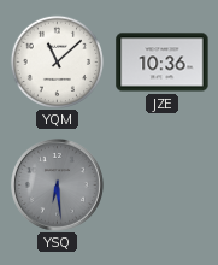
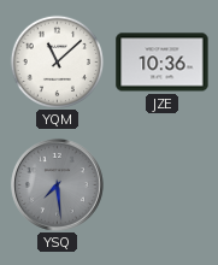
YSQ: 6:29 -> 7:29 (57, 184)
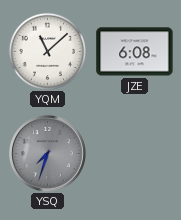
JZE: 10:36 -> 6:08 (135, 52)
YSQ: 7:29 -> 7:33 (47, 153)
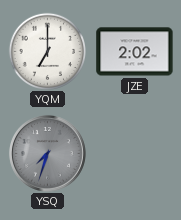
YQM: 11:08 -> 7:00 (47, 51)
JZE: 6:08 -> 2:02 (135, 52)
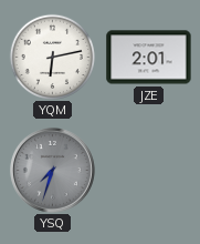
YQM: 7:00 -> 6:13 (52, 57)
JZE: 2:02 -> 2:01 (149, 58)
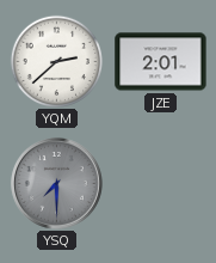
YQM: 6:13 -> 2:38 (56, 61)
YSQ: 7:33 -> 7:30 (56, 183)
